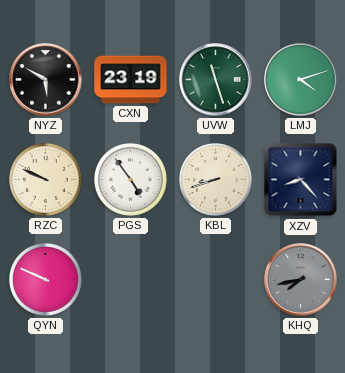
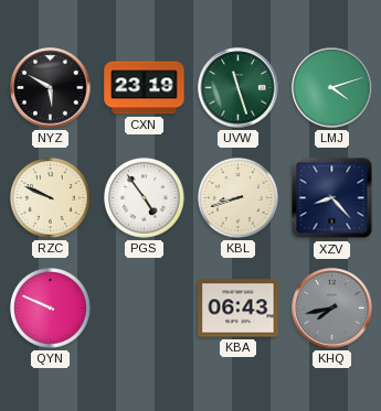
KBA: none -> 06:43 (239, 309)
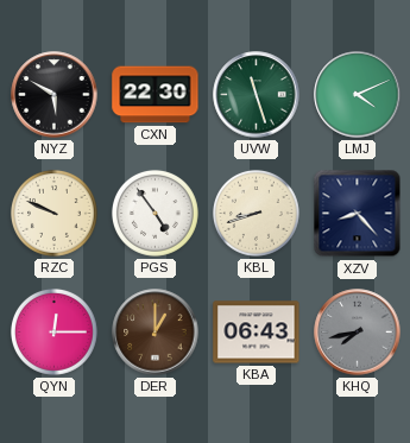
CXN: 23:19 -> 22:30 (156, 95)
LMJ: 4:12 -> 4:11 (358, 95)
QYN: 9:49 -> 12:15 (53, 331)
DER: none -> 1:00 (156, 333)
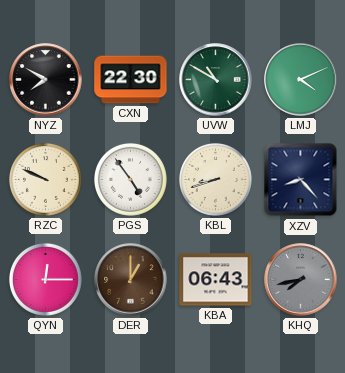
NYZ: 5:50 -> 7:50 (46, 80)
UVW: 11:27 -> 10:50 (216, 80)
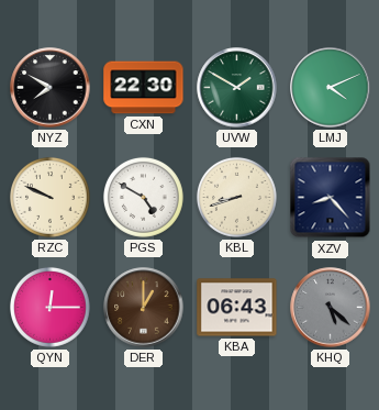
UVW: 10:50 -> 1:50 (237, 88)
PGS: 4:54 -> 4:50 (143, 197)
KHQ: 7:43 -> 5:22 (331, 308)
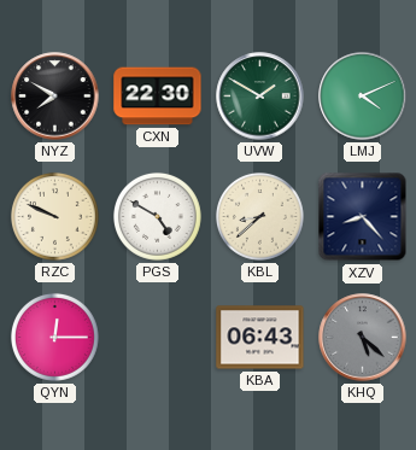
KBL: 8:42 -> 8:38 (259, 216)
DER: 1:00 -> none (144, 308)
